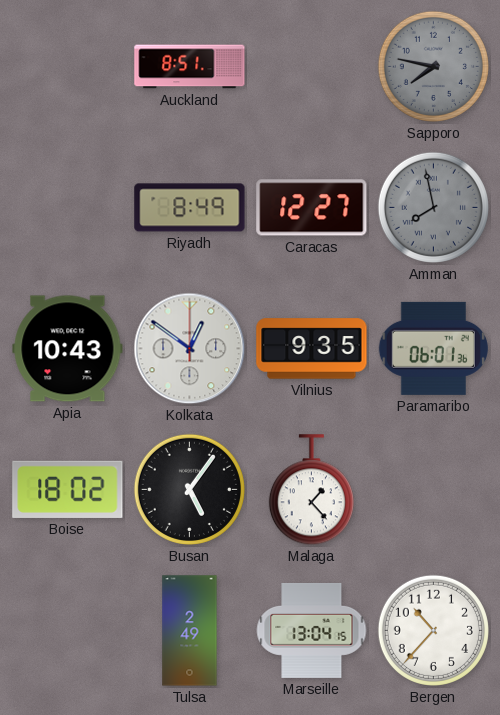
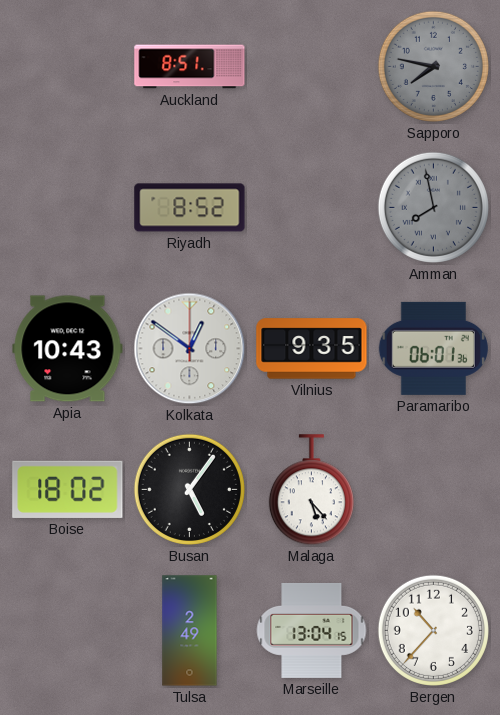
Riyadh: 8:49 -> 8:52 (190, 208)
Caracas: 12:27 -> none (312, 208)
Malaga: 1:23 -> 5:23 (311, 490)
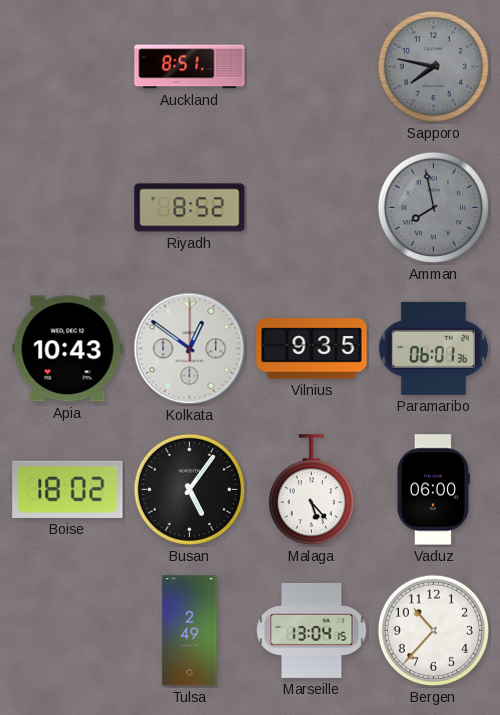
Vaduz: none -> 06:00 (433, 490)
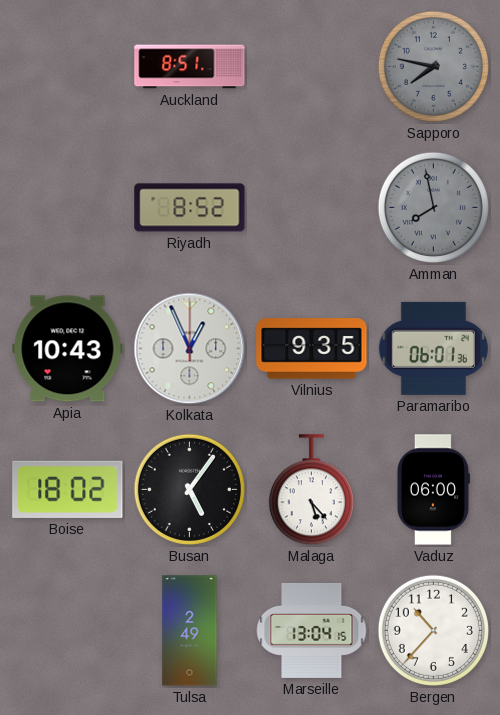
Kolkata: 12:51 -> 12:56 (190, 349)
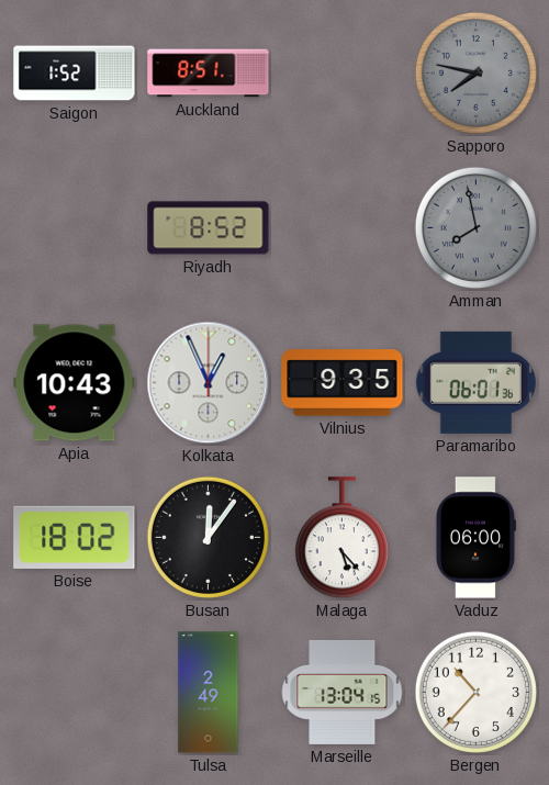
Saigon: none -> 1:52 (75, 74)
Busan: 5:06 -> 12:06 (208, 537)
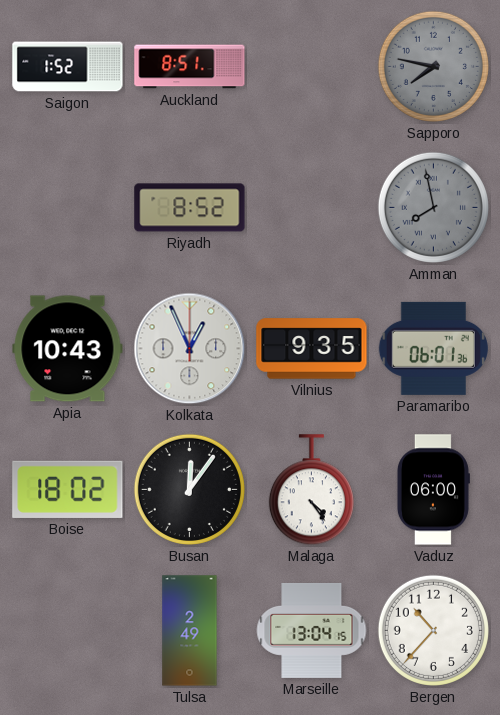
Malaga: 5:23 -> 4:24 (311, 490)
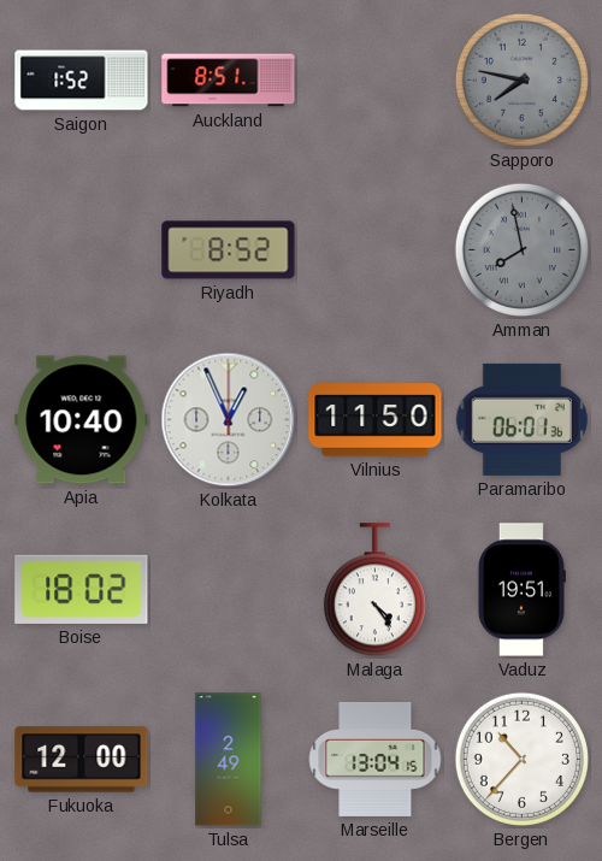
Apia: 10:43 -> 10:40 (82, 420)
Vilnius: 9:35 -> 11:50 (376, 420)
Busan: 12:06 -> none (189, 489)
Vaduz: 06:00 -> 19:51 (521, 590)
Fukuoka: none -> 12:00 (82, 760)
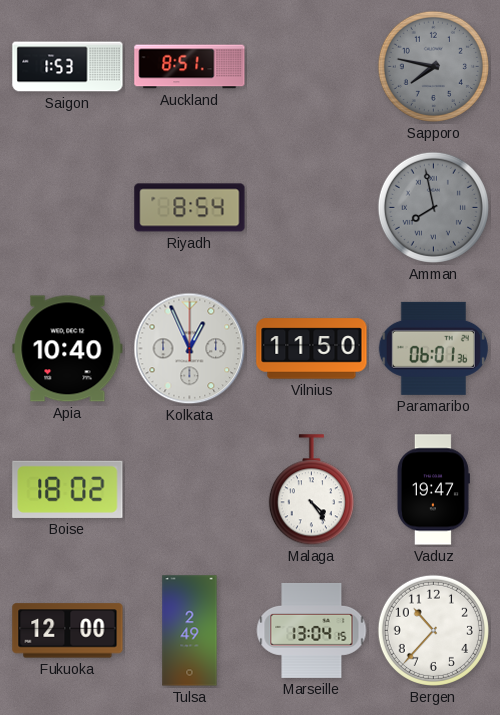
Saigon: 1:52 -> 1:53 (68, 67)
Riyadh: 8:52 -> 8:54 (190, 208)
Vaduz: 19:51 -> 19:47 (433, 490)
